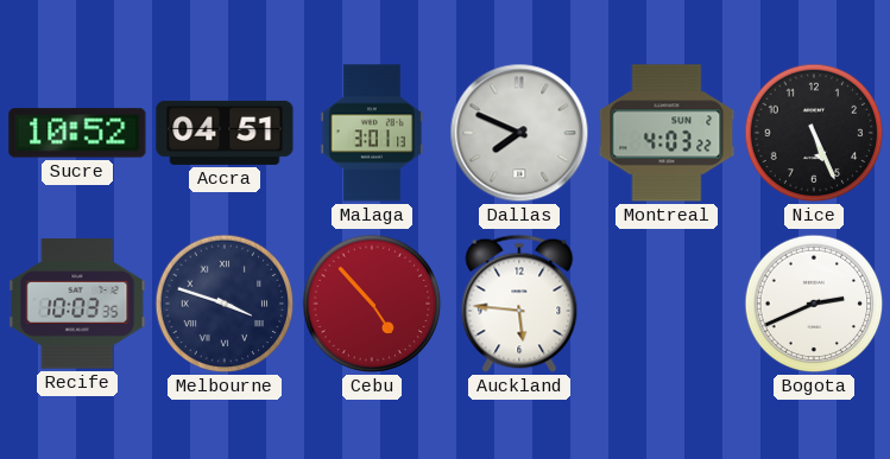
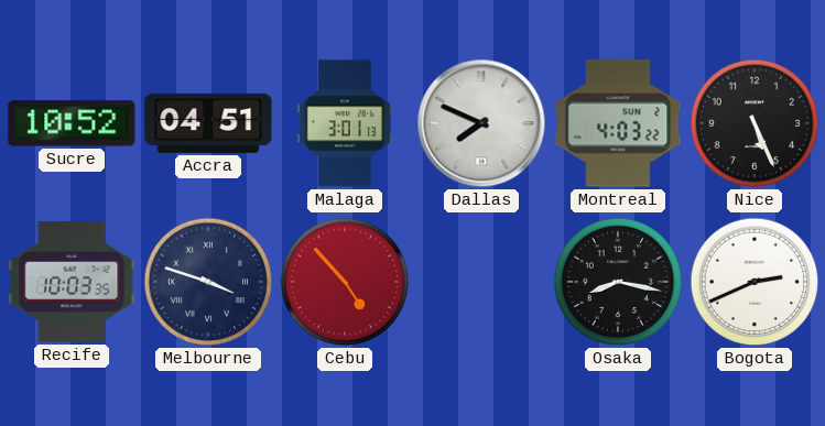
Auckland: 5:46 -> none (519, 304)
Osaka: none -> 8:17 (618, 282)
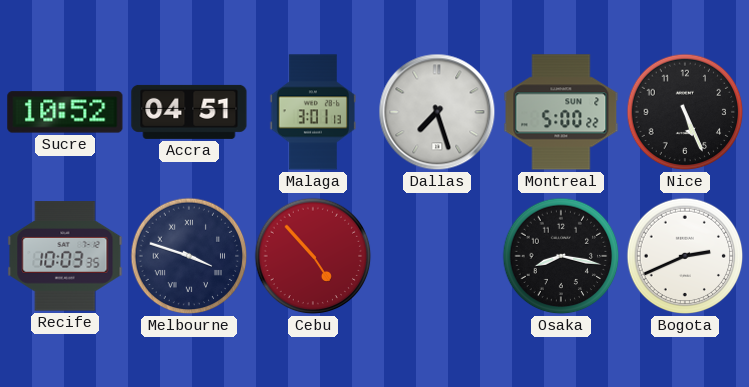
Dallas: 7:49 -> 7:27 (437, 112)
Montreal: 4:03 -> 5:00 (561, 112)
